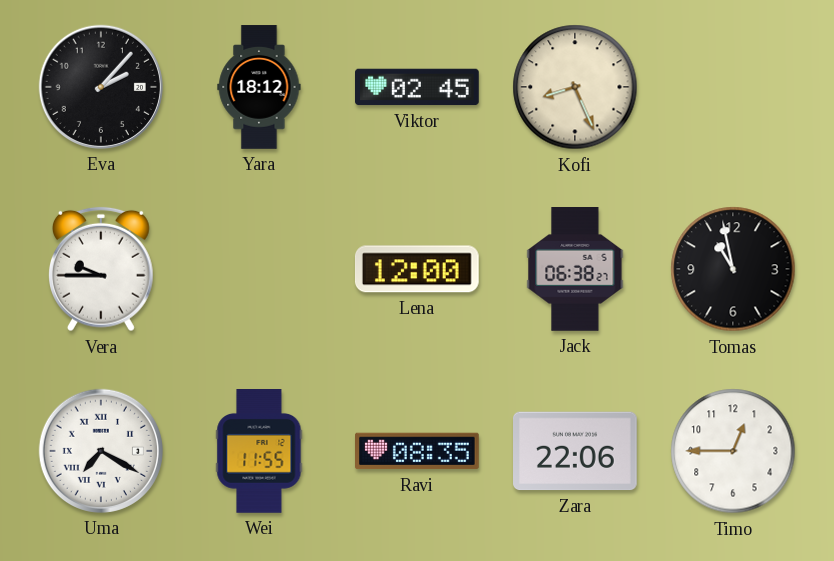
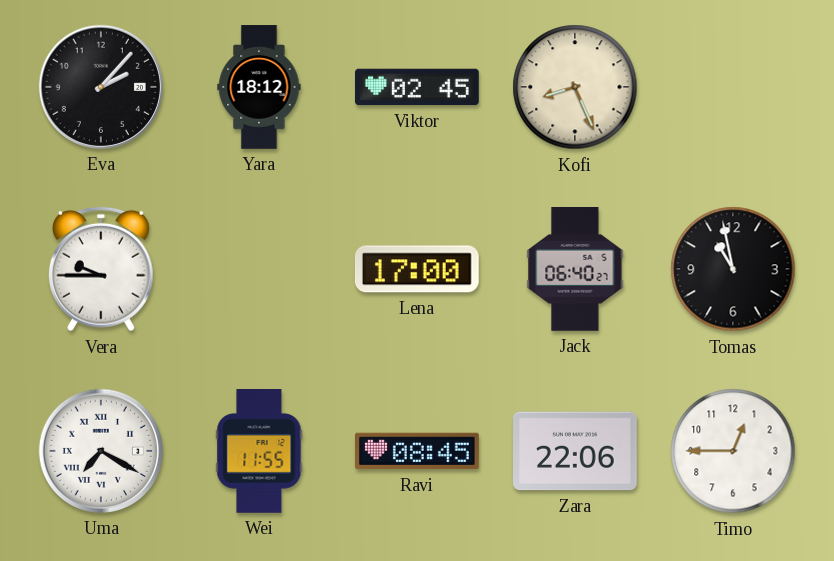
Lena: 12:00 -> 17:00 (417, 269)
Jack: 06:38 -> 06:40 (575, 270)
Ravi: 08:35 -> 08:45 (418, 451)
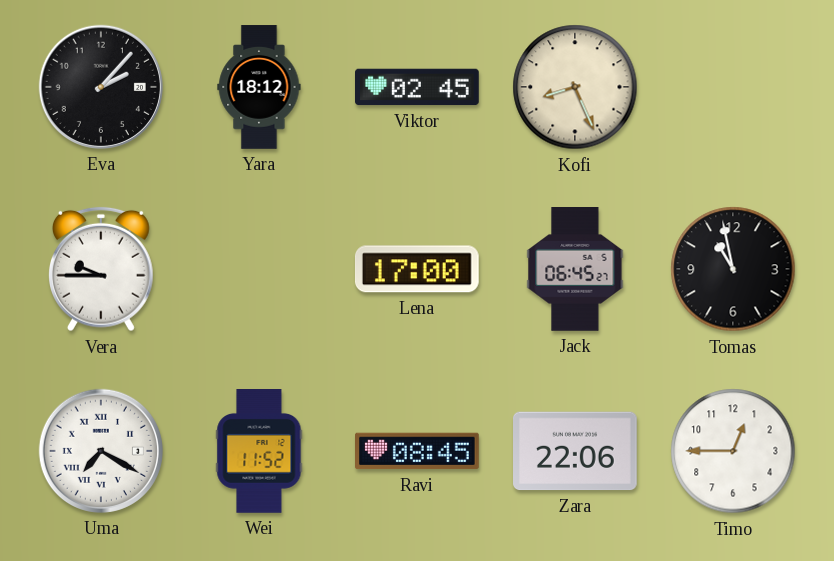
Jack: 06:40 -> 06:45 (575, 270)
Wei: 11:55 -> 11:52 (259, 452)
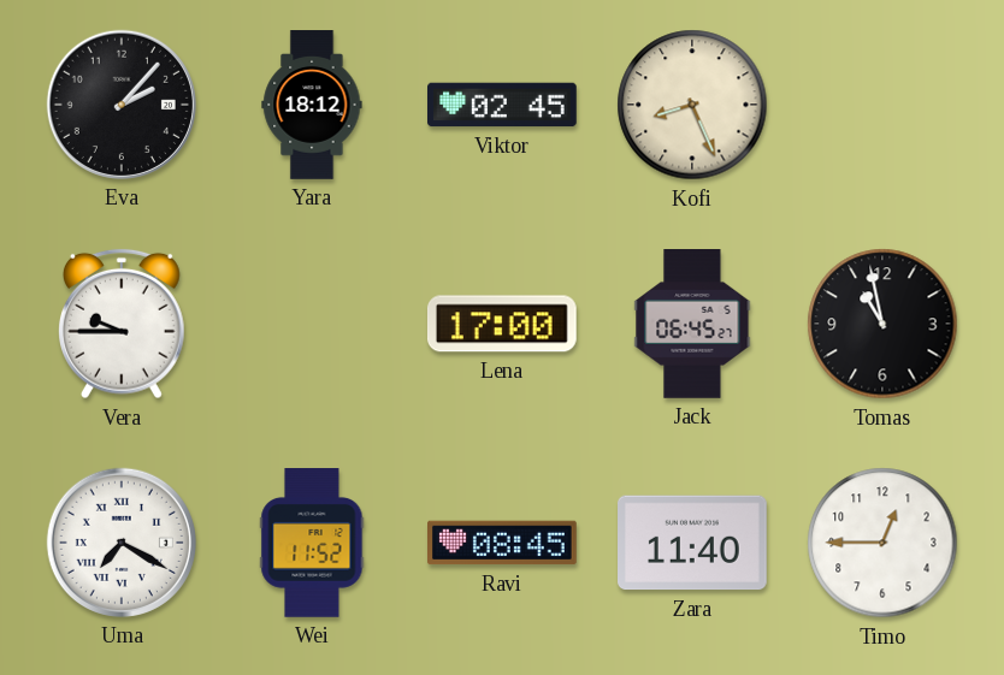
Zara: 22:06 -> 11:40 (693, 543)
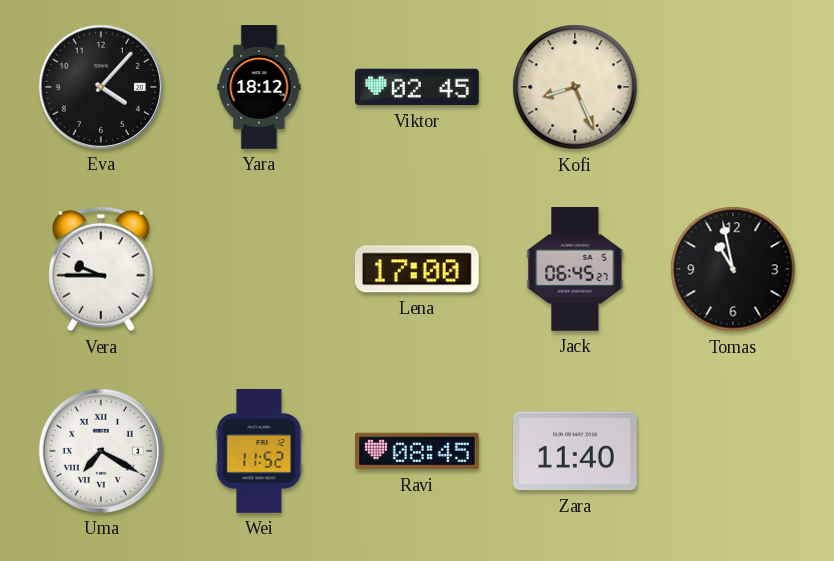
Eva: 2:07 -> 4:07 (101, 87)
Timo: 12:45 -> none (882, 543)
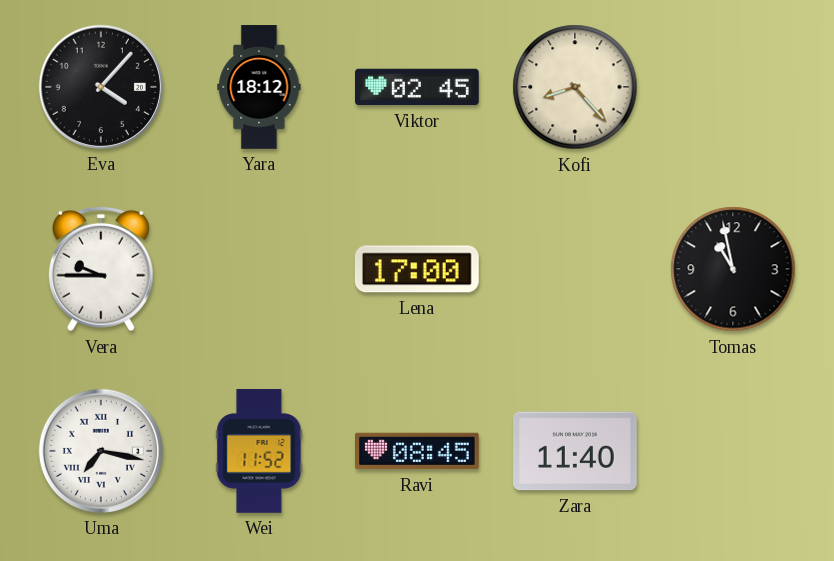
Kofi: 8:26 -> 8:23 (575, 87)
Jack: 06:45 -> none (575, 270)
Uma: 7:20 -> 7:17 (101, 451)
